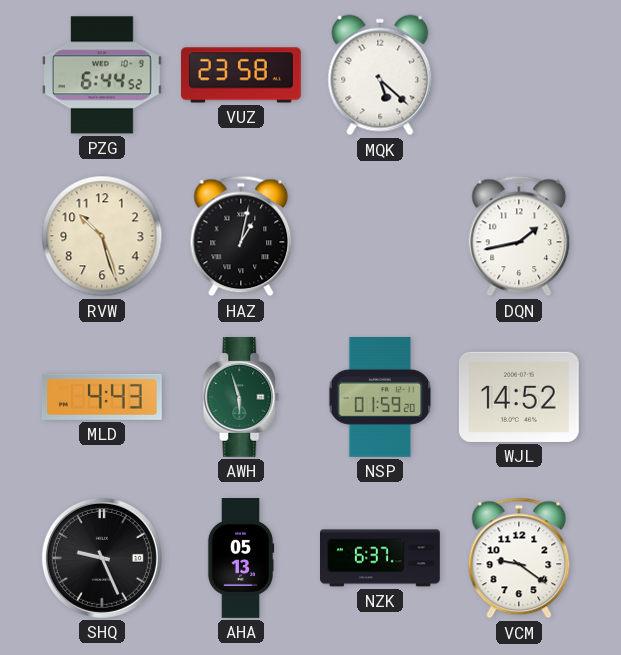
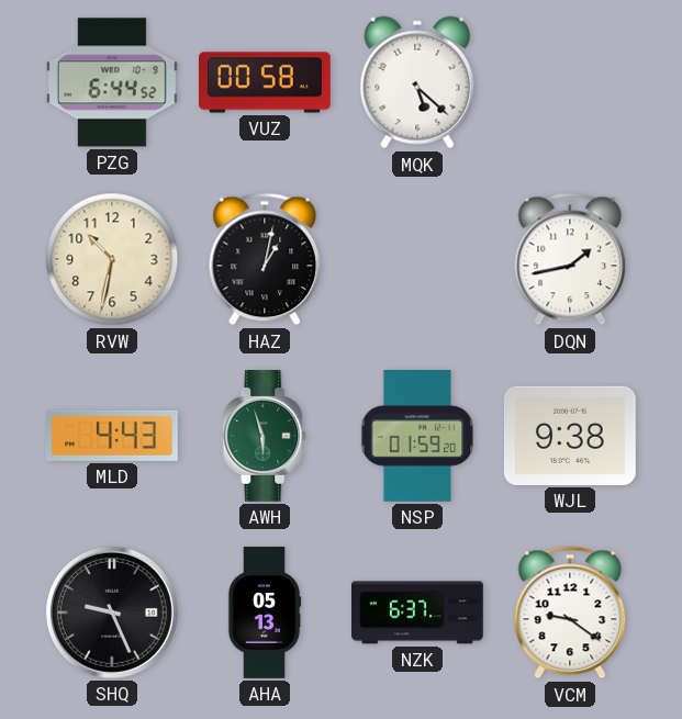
VUZ: 23:58 -> 00:58 (266, 82)
RVW: 10:27 -> 10:32 (112, 259)
WJL: 14:52 -> 9:38 (570, 436)
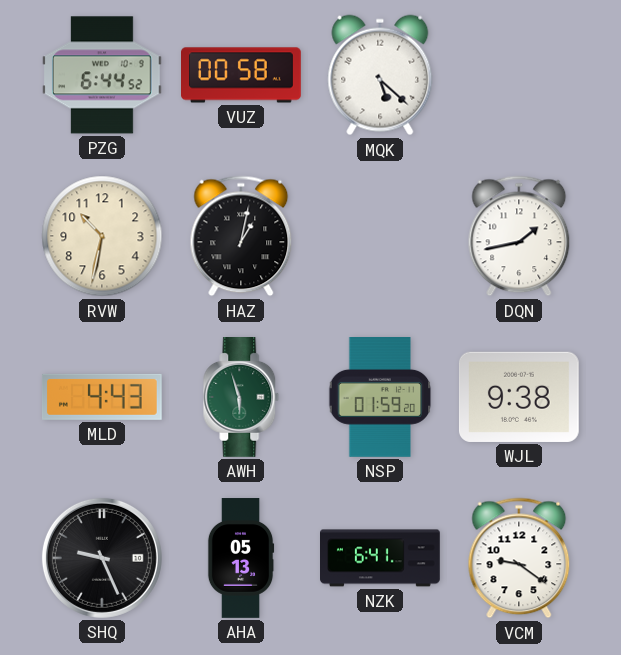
NZK: 6:37 -> 6:41 (381, 558)
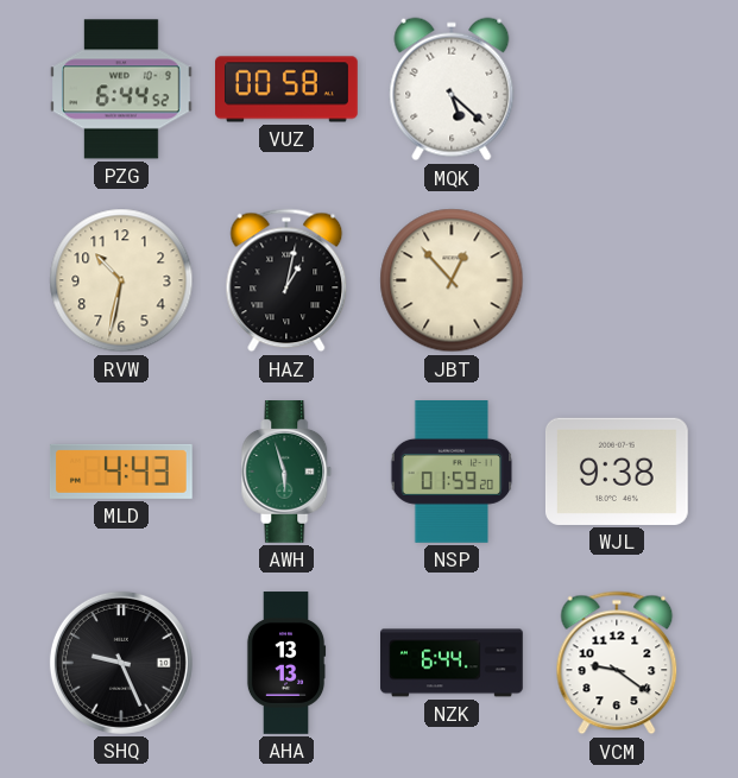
JBT: none -> 12:53 (452, 280)
DQN: 1:43 -> none (519, 236)
AHA: 05:13 -> 13:13 (286, 663)
NZK: 6:41 -> 6:44 (453, 663)
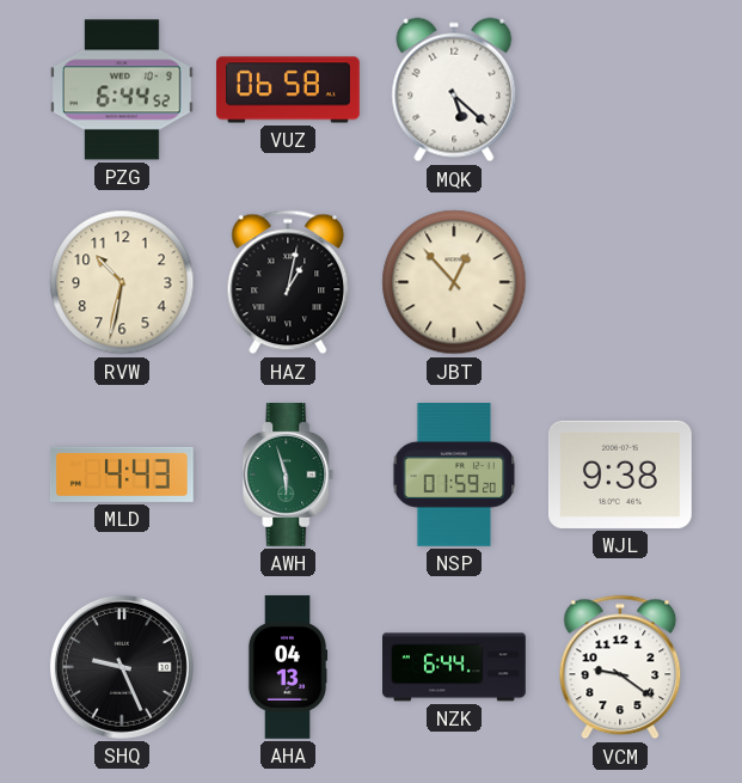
VUZ: 00:58 -> 06:58 (289, 90)
AHA: 13:13 -> 04:13 (288, 667)
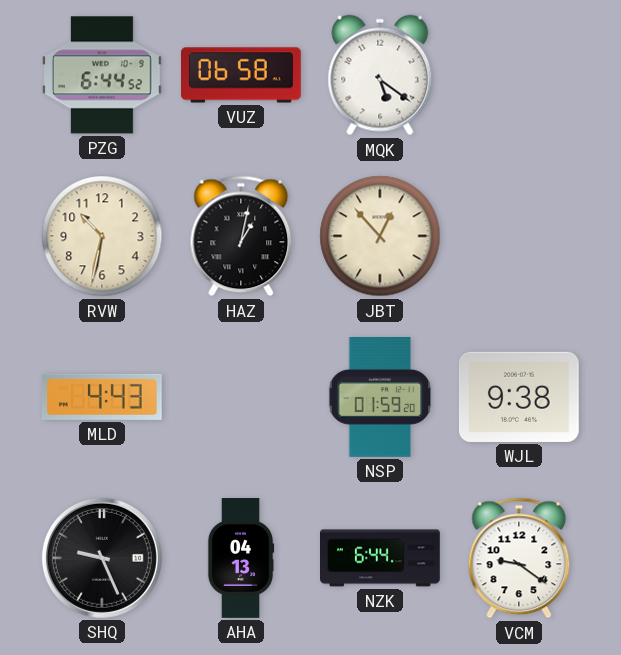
MQK: 5:22 -> 5:21 (380, 75)
AWH: 5:57 -> none (288, 476)
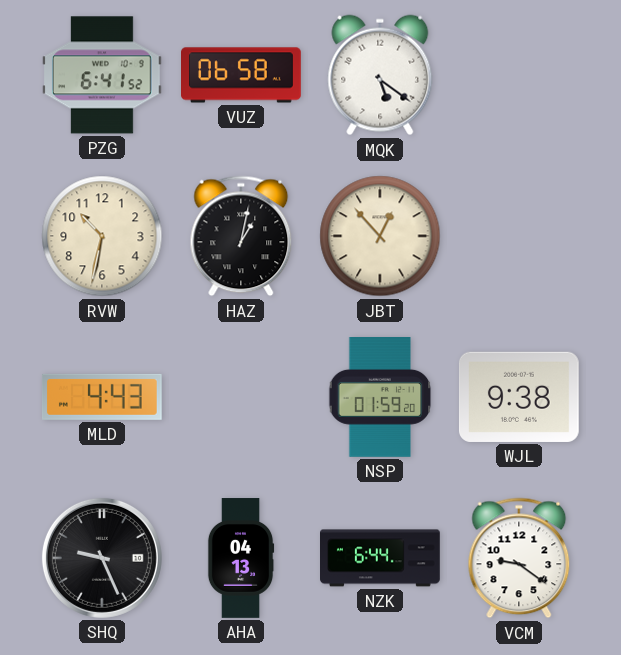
PZG: 6:44 -> 6:41 (102, 75)
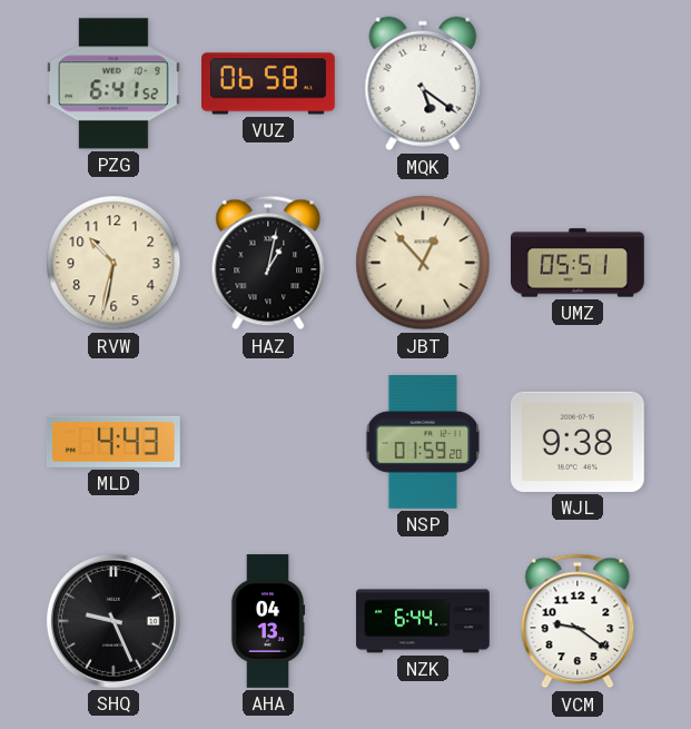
UMZ: none -> 05:51 (579, 263)
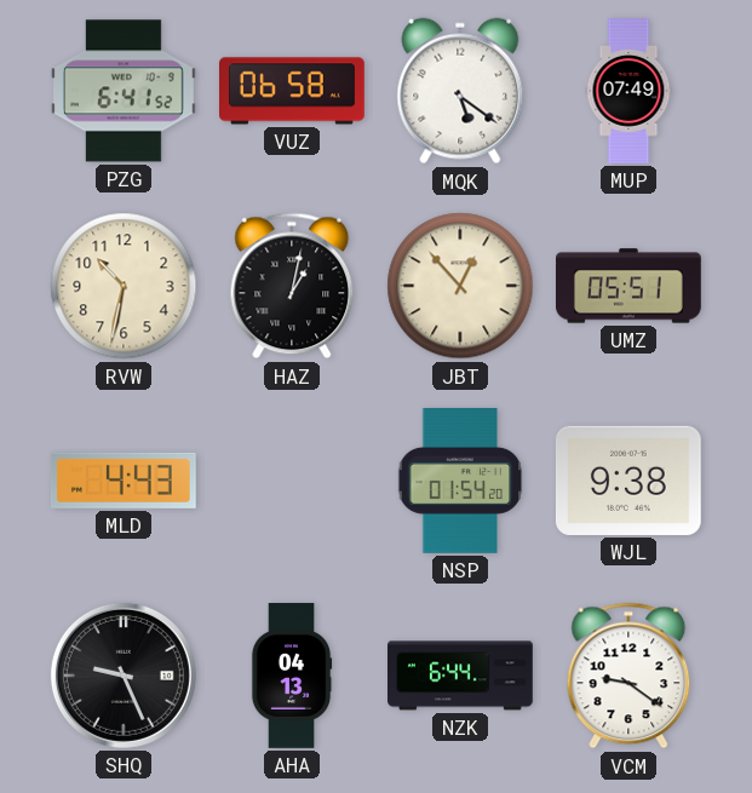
MUP: none -> 07:49 (628, 91)
NSP: 01:59 -> 01:54 (460, 482)
